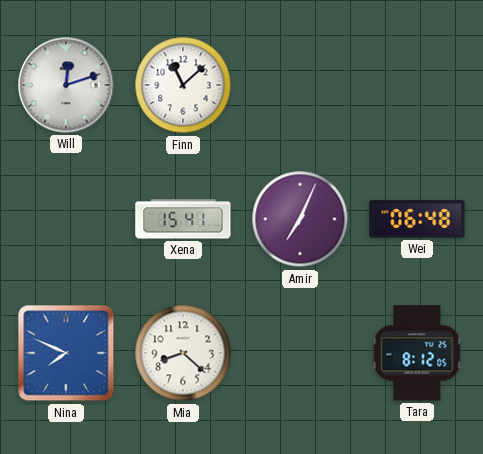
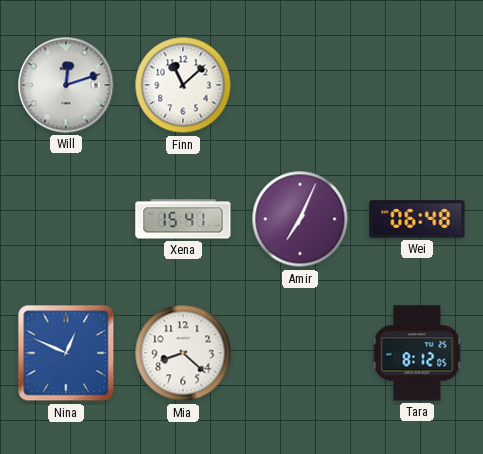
Nina: 7:49 -> 12:49 (66, 353)
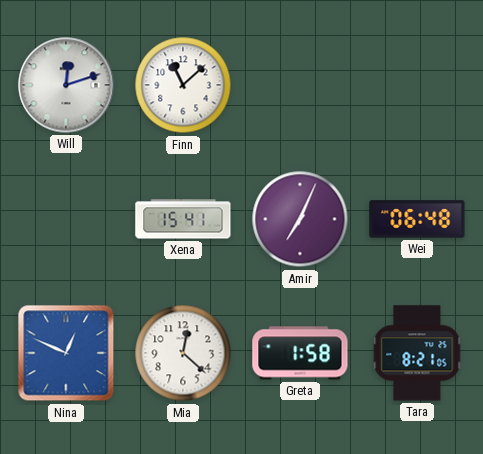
Mia: 8:22 -> 12:22 (183, 353)
Greta: none -> 1:58 (300, 353)
Tara: 8:12 -> 8:21 (417, 353)
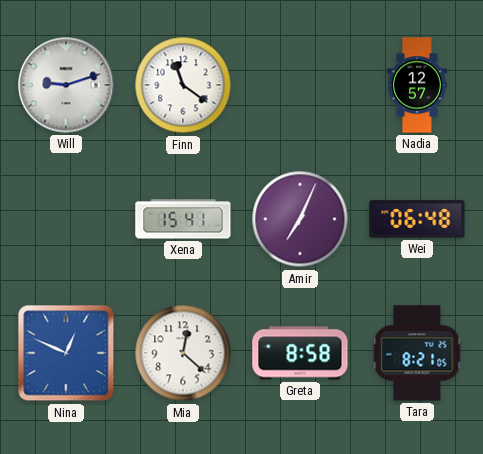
Will: 12:12 -> 9:12 (66, 85)
Finn: 11:08 -> 11:21 (183, 85)
Nadia: none -> 12:57 (417, 85)
Greta: 1:58 -> 8:58 (300, 353)
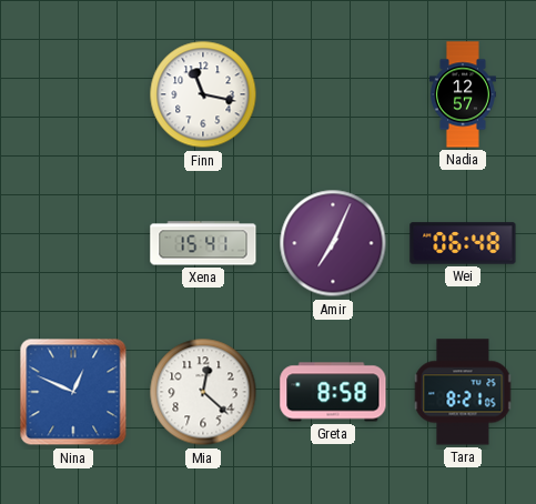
Will: 9:12 -> none (66, 85)
Finn: 11:21 -> 11:17 (203, 94)
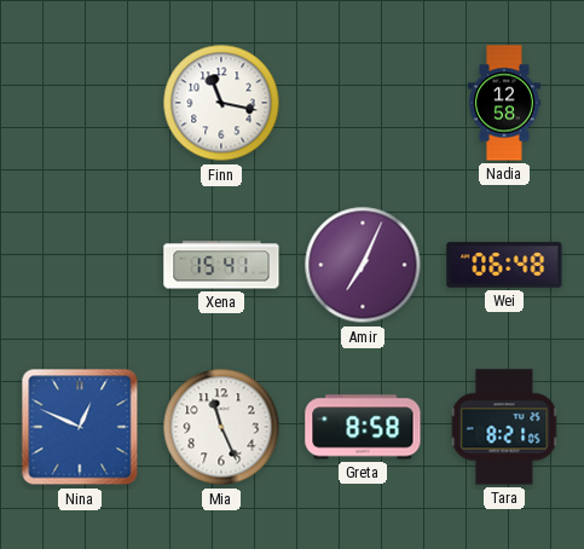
Nadia: 12:57 -> 12:58 (504, 103)
Mia: 12:22 -> 11:26 (221, 427)
